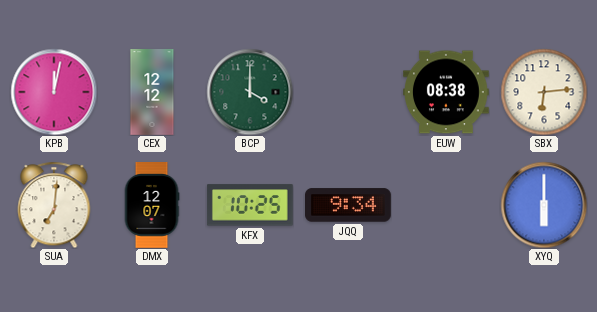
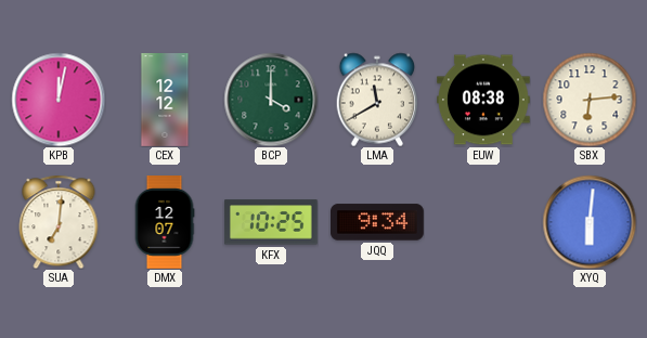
LMA: none -> 11:40 (377, 100)
XYQ: 6:00 -> 6:01 (590, 222)
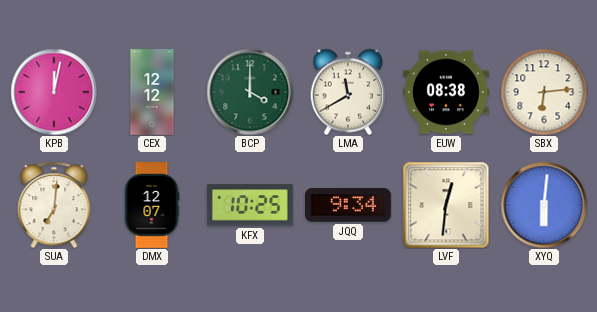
LVF: none -> 12:31 (446, 205)
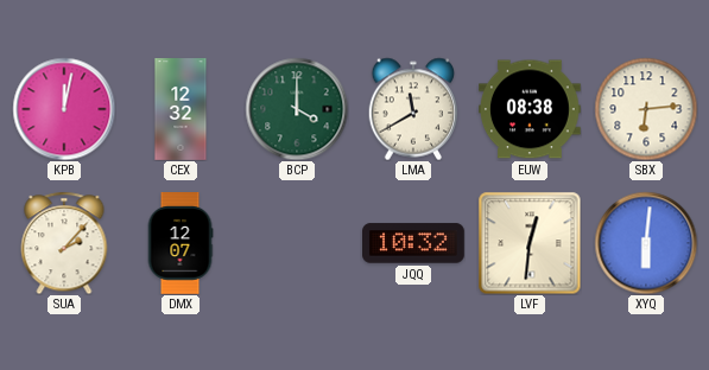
CEX: 12:12 -> 12:32 (181, 109)
SUA: 7:01 -> 2:07 (64, 243)
KFX: 10:25 -> none (250, 205)
JQQ: 9:34 -> 10:32 (414, 243)
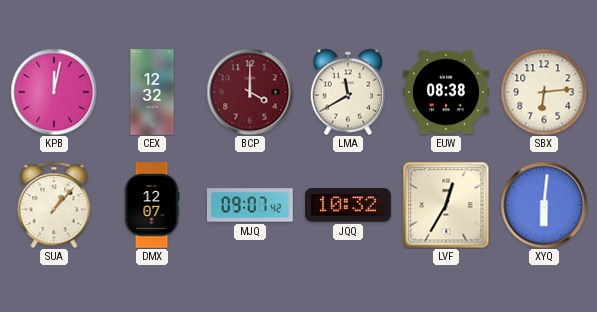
BCP dial: green -> burgundy (250, 92)
SUA: 2:07 -> 1:07 (54, 205)
MJQ: none -> 09:07 (250, 205)
LVF: 12:31 -> 12:35 (446, 205)
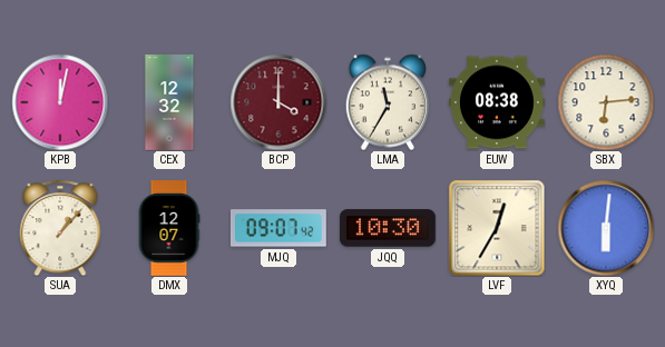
LMA: 11:40 -> 11:35 (388, 102)
JQQ: 10:32 -> 10:30 (389, 228)
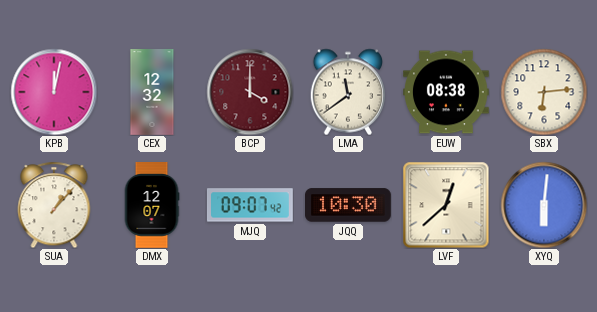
LMA: 11:35 -> 11:39 (348, 92)
LVF: 12:35 -> 12:38 (446, 205)
